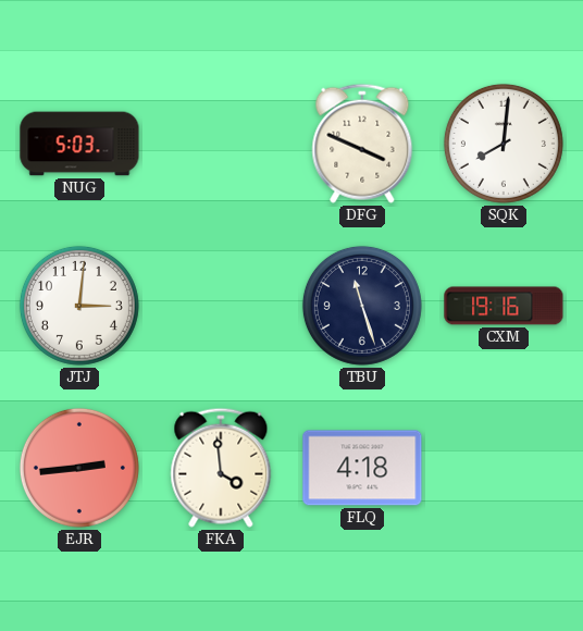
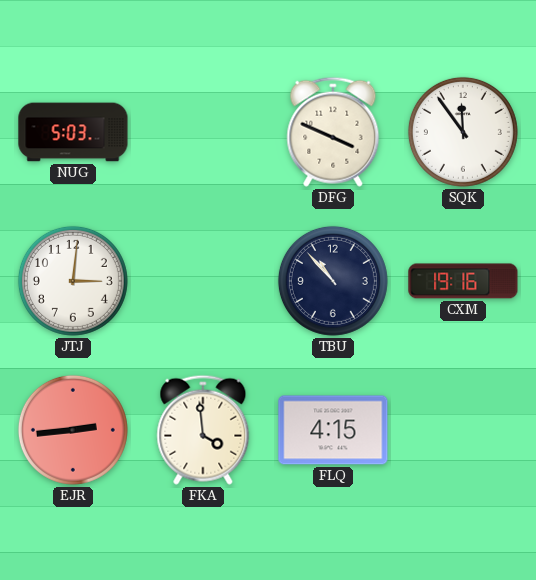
SQK: 8:01 -> 11:54 (463, 132)
TBU: 11:27 -> 10:53 (333, 281)
FLQ: 4:18 -> 4:15 (333, 430)
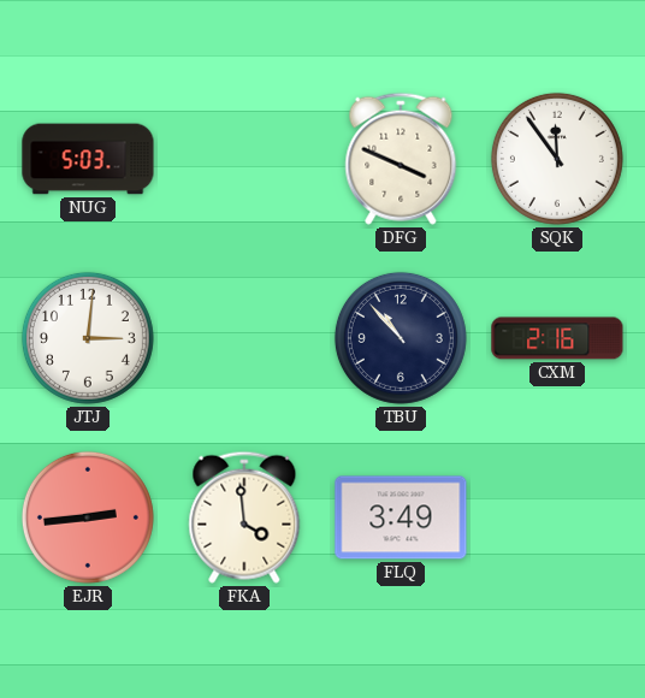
CXM: 19:16 -> 2:16 (557, 338)
FLQ: 4:15 -> 3:49 (401, 517)
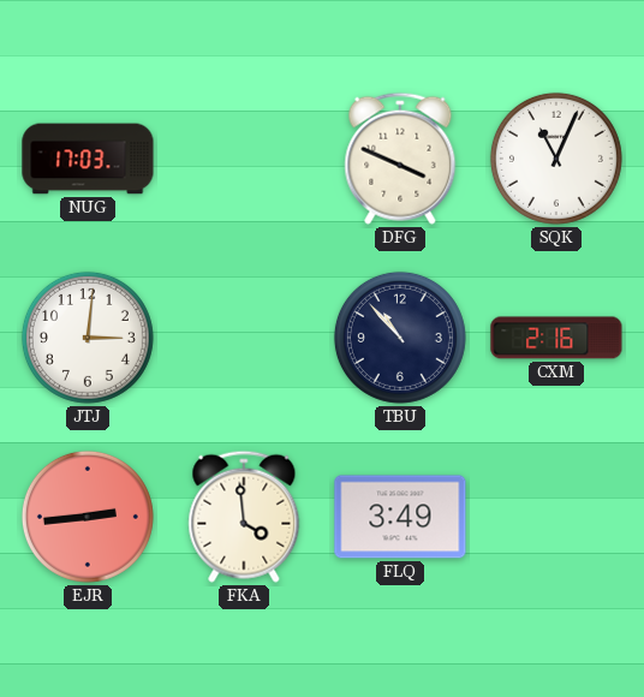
NUG: 5:03 -> 17:03 (88, 159)
SQK: 11:54 -> 11:04 (556, 159)
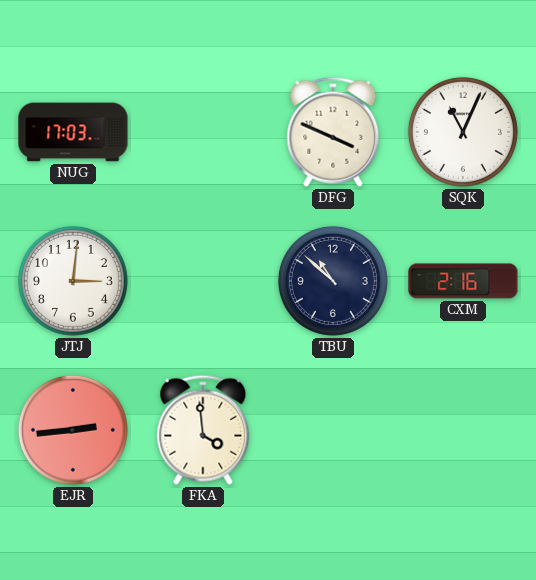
TBU: 10:53 -> 10:52 (333, 281)
FLQ: 3:49 -> none (400, 517)
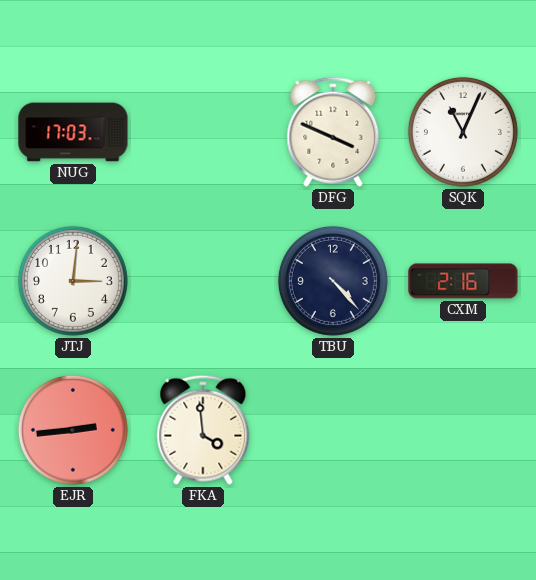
TBU: 10:52 -> 4:23 (333, 281)
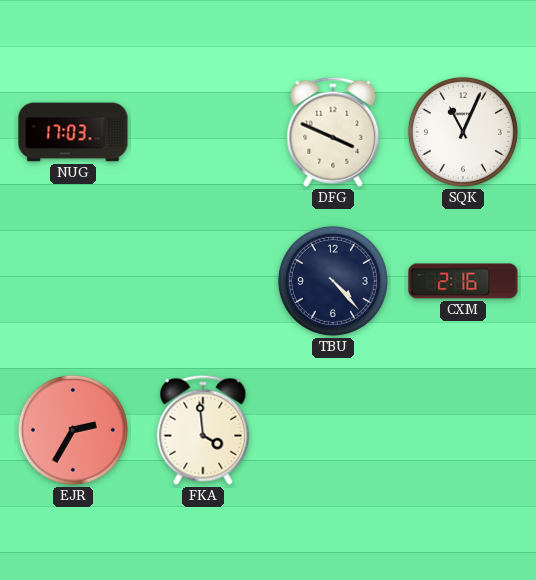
JTJ: 3:01 -> none (73, 281)
EJR: 2:44 -> 2:35 (73, 430)
